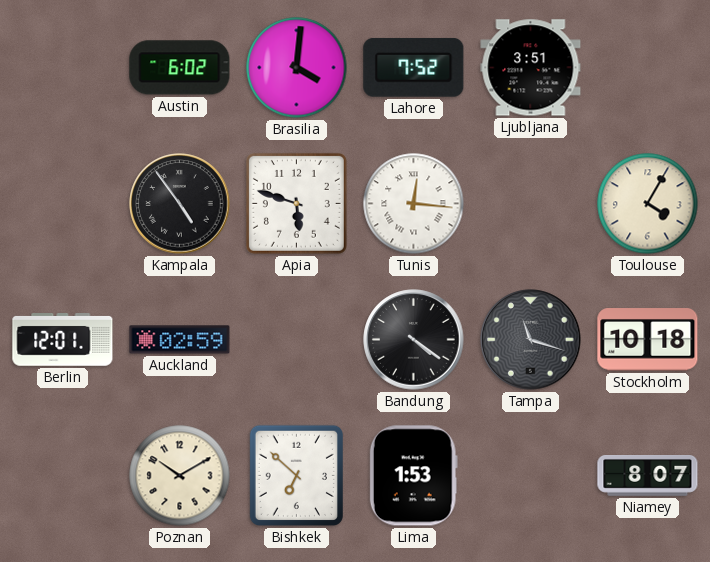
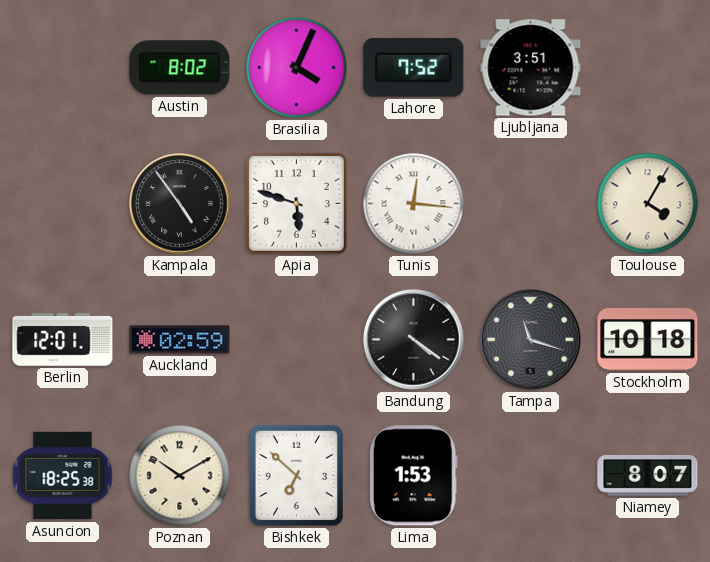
Austin: 6:02 -> 8:02 (180, 68)
Brasilia: 4:01 -> 4:04 (297, 68)
Asuncion: none -> 18:25 (63, 476)
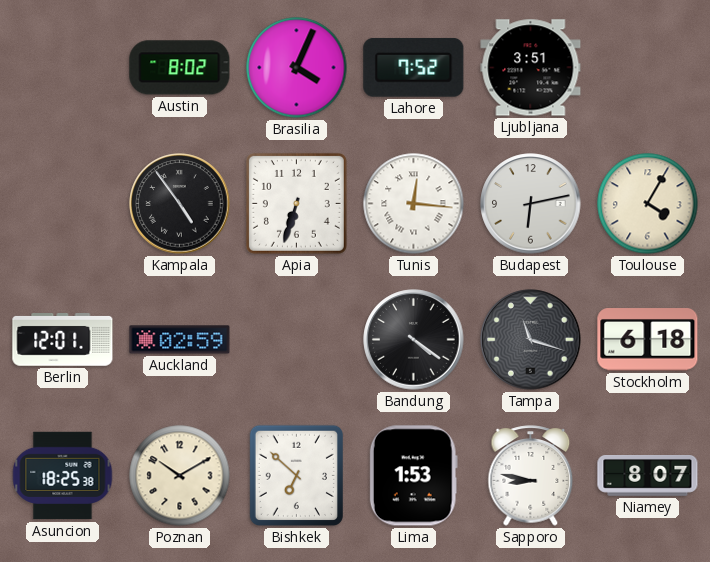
Apia: 5:48 -> 6:33 (296, 203)
Budapest: none -> 6:13 (531, 204)
Stockholm: 10:18 -> 6:18 (648, 340)
Sapporo: none -> 8:47 (531, 476)
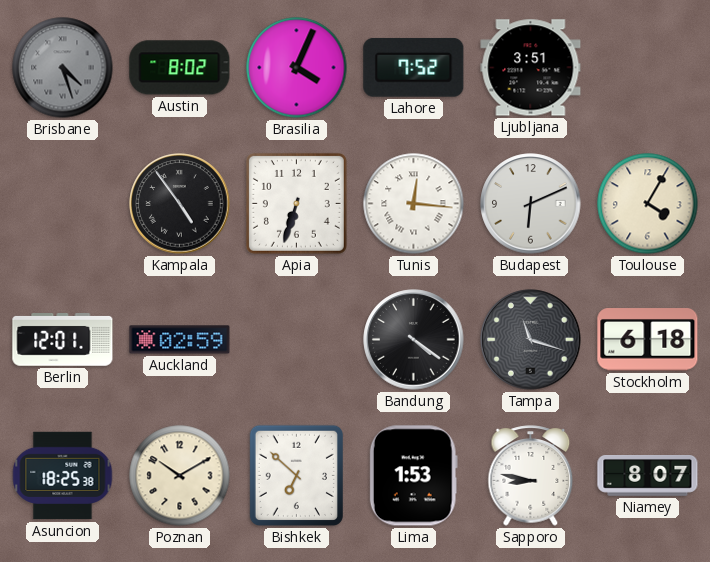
Brisbane: none -> 4:27 (63, 68)
Budapest: 6:13 -> 6:11 (531, 204)
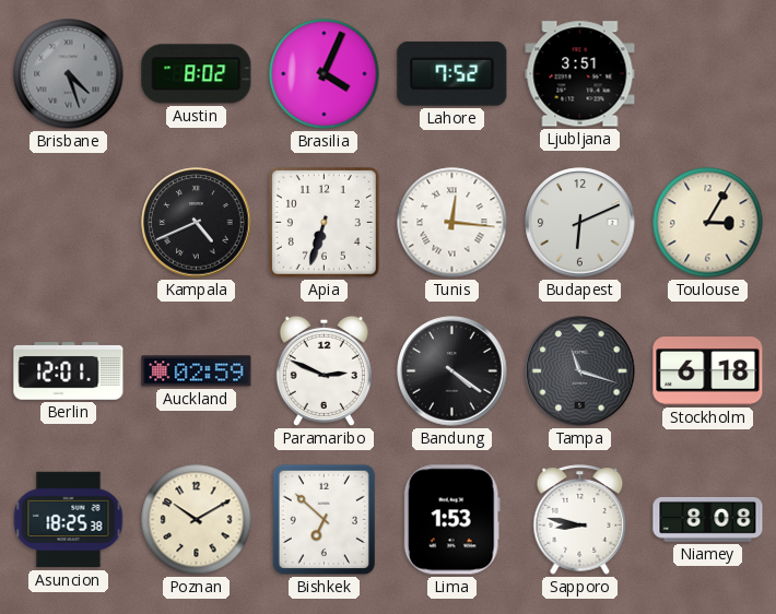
Kampala: 4:54 -> 4:41 (197, 223)
Toulouse: 4:05 -> 3:05 (708, 223)
Paramaribo: none -> 2:49 (324, 370)
Niamey: 8:07 -> 8:08 (708, 520)
